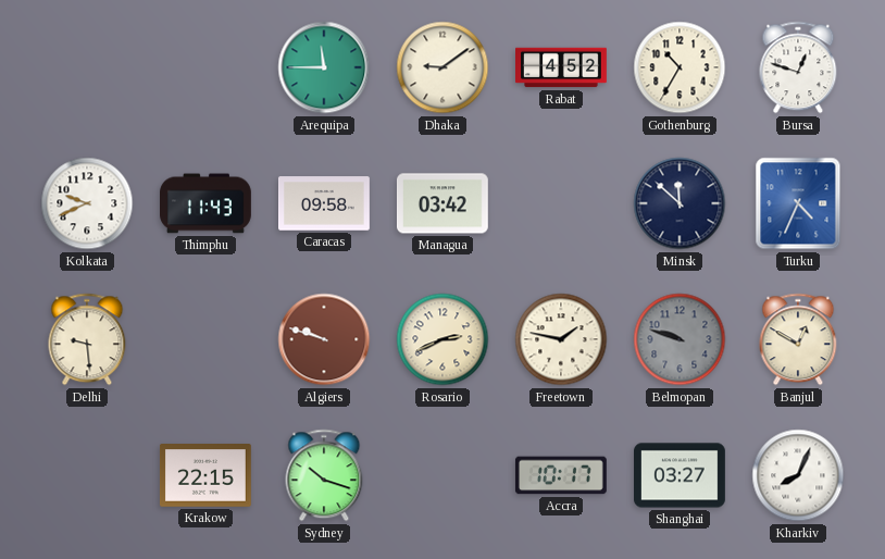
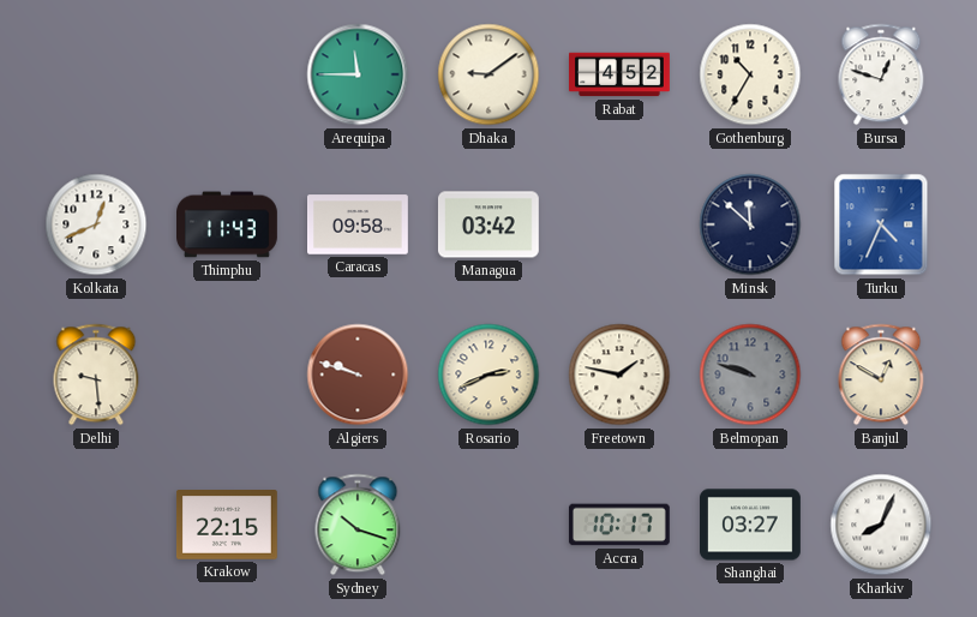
Kolkata: 9:41 -> 12:41 (96, 224)
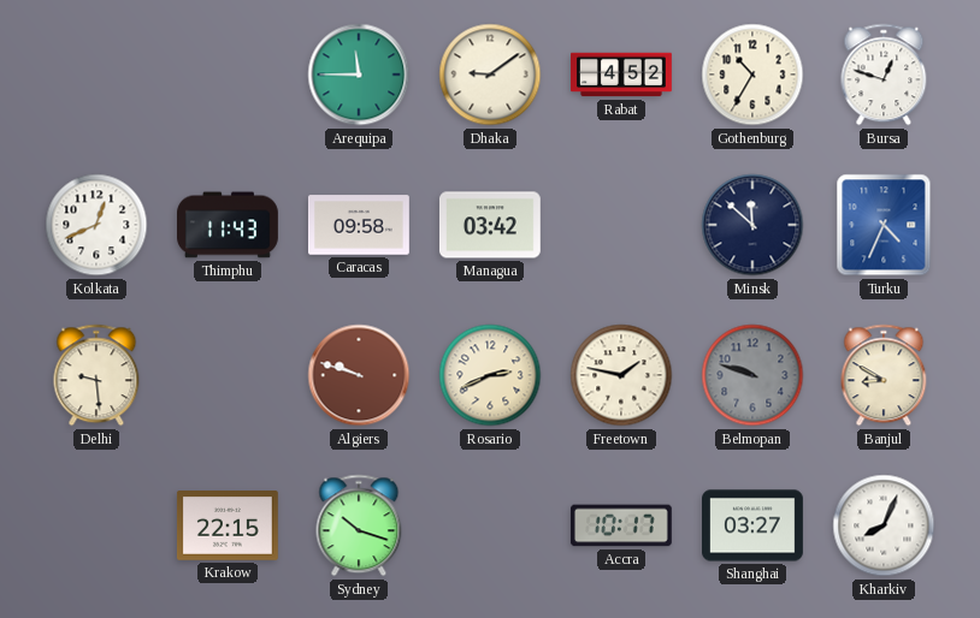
Banjul: 12:50 -> 8:50 (884, 375)
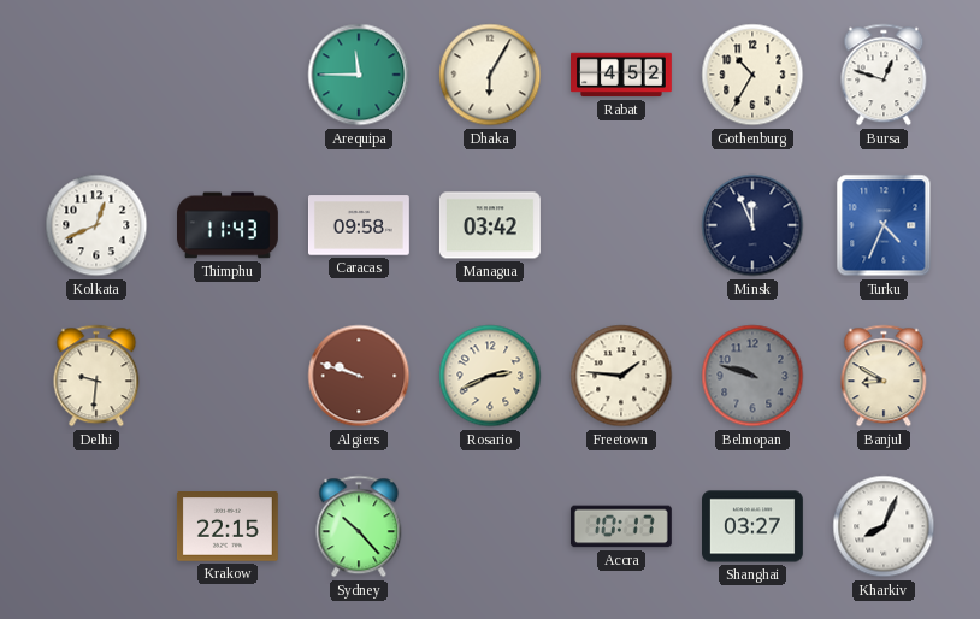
Dhaka: 9:09 -> 6:05 (490, 75)
Minsk: 11:52 -> 11:56 (752, 225)
Delhi: 9:29 -> 9:31 (96, 376)
Freetown: 1:47 -> 1:46 (621, 376)
Sydney: 10:18 -> 10:23 (359, 526)
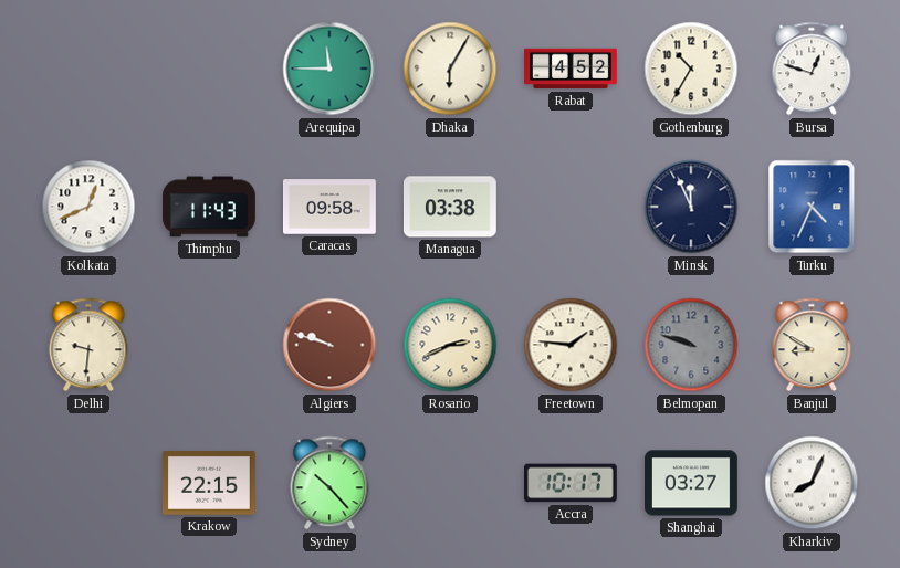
Managua: 03:42 -> 03:38 (450, 207)
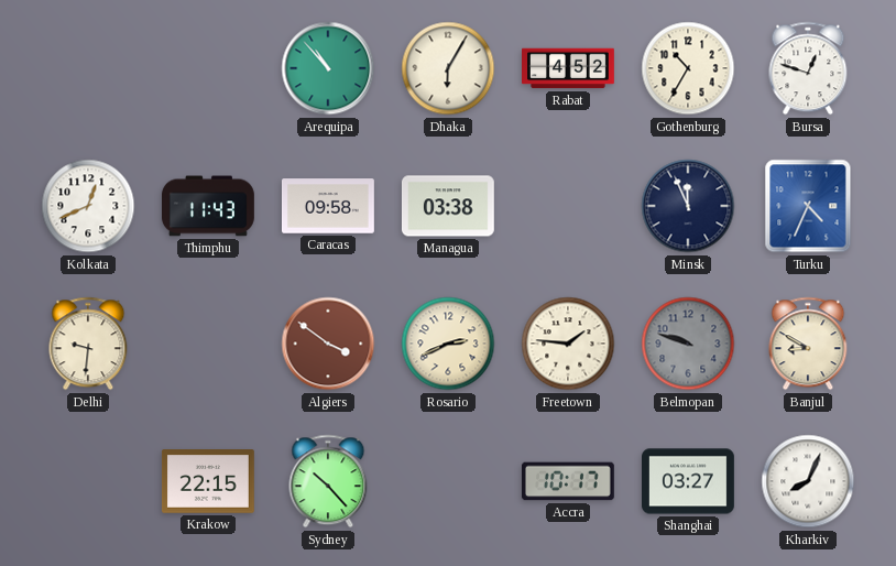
Arequipa: 11:45 -> 10:53 (328, 68)
Algiers: 9:48 -> 3:51 (328, 344)
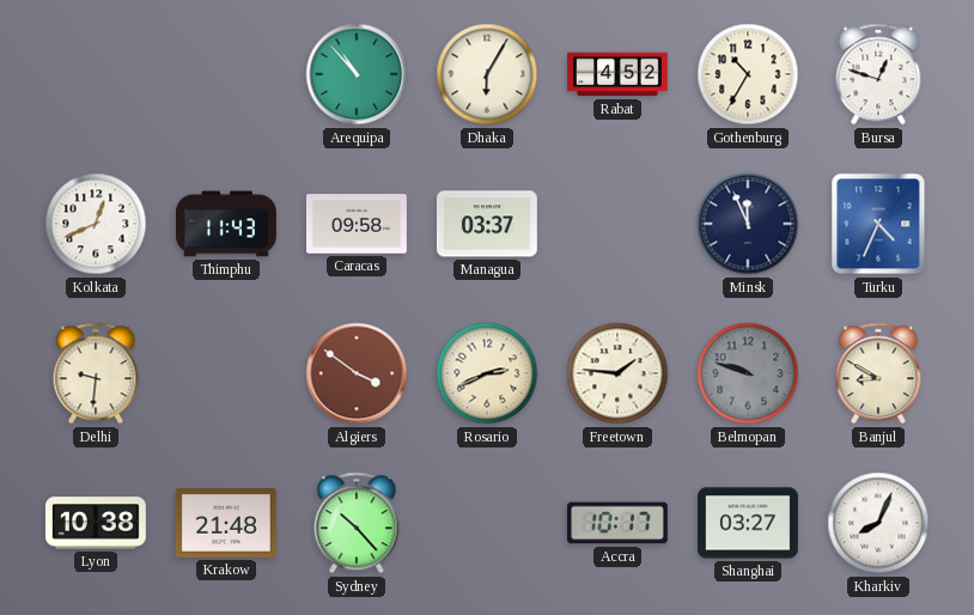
Managua: 03:38 -> 03:37 (487, 224)
Lyon: none -> 10:38 (96, 523)
Krakow: 22:15 -> 21:48 (226, 523)
